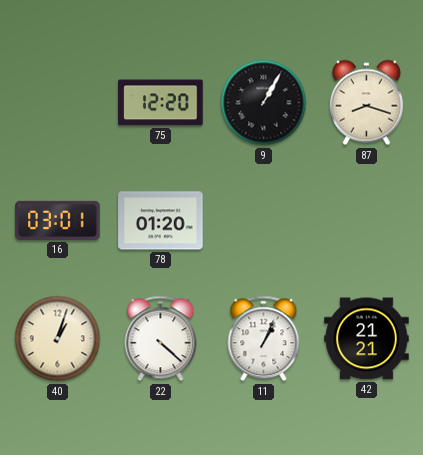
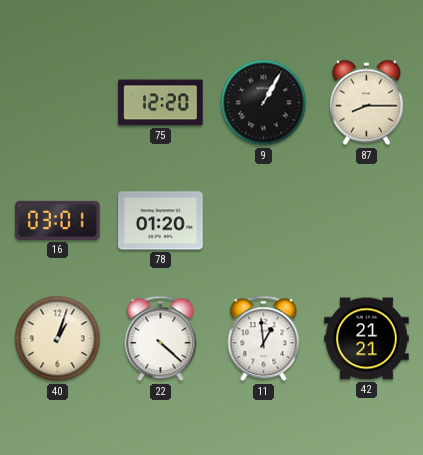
87: 8:18 -> 8:15 (366, 103)
11: 1:04 -> 12:59 (264, 339)
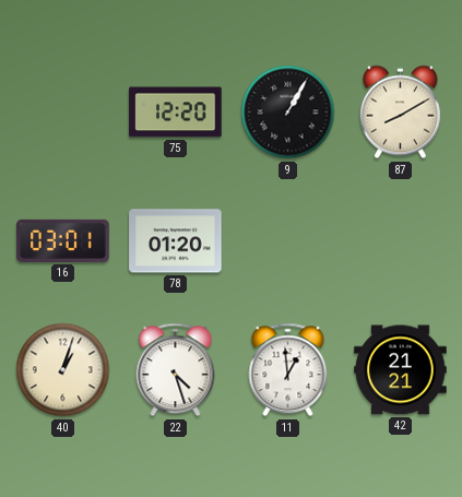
87: 8:15 -> 8:10 (400, 113)
22: 4:22 -> 4:27 (176, 370)
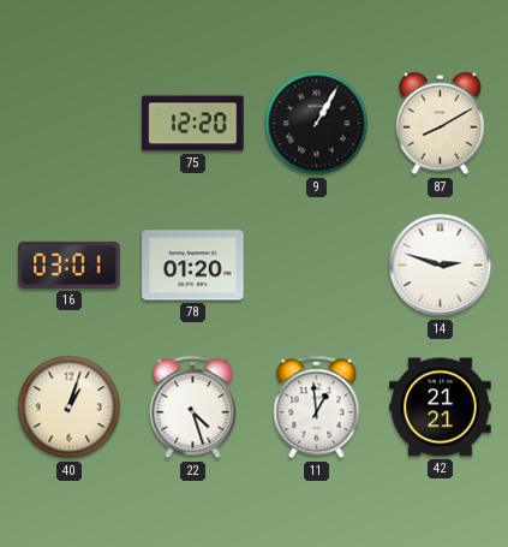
14: none -> 2:48 (441, 266)
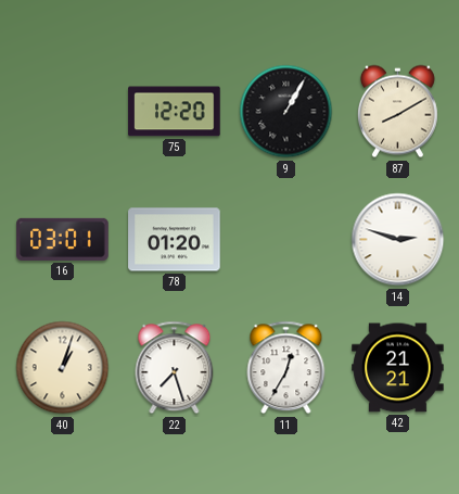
22: 4:27 -> 7:27 (175, 368)
11: 12:59 -> 12:35 (286, 368)
